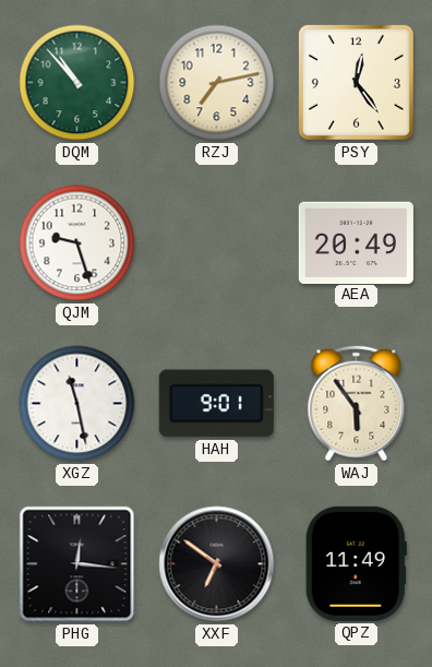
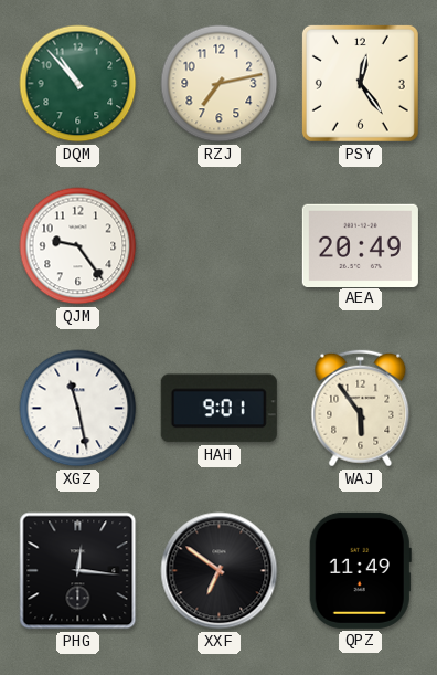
QJM: 9:27 -> 9:24 (78, 246)
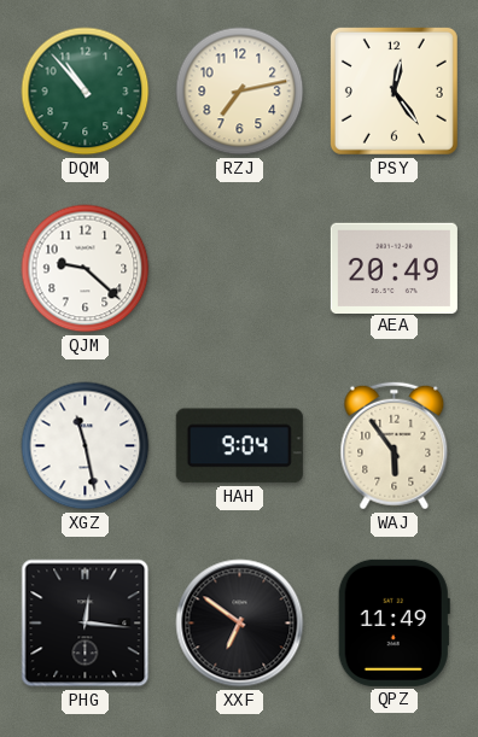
QJM: 9:24 -> 9:22 (86, 269)
HAH: 9:01 -> 9:04 (239, 446)
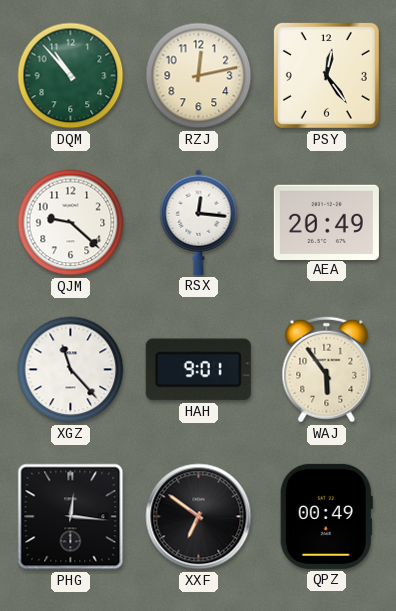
RZJ: 7:13 -> 12:13 (199, 76)
RSX: none -> 12:16 (199, 222)
XGZ: 11:28 -> 11:23 (71, 370)
HAH: 9:04 -> 9:01 (198, 370)
QPZ: 11:49 -> 00:49 (326, 516)
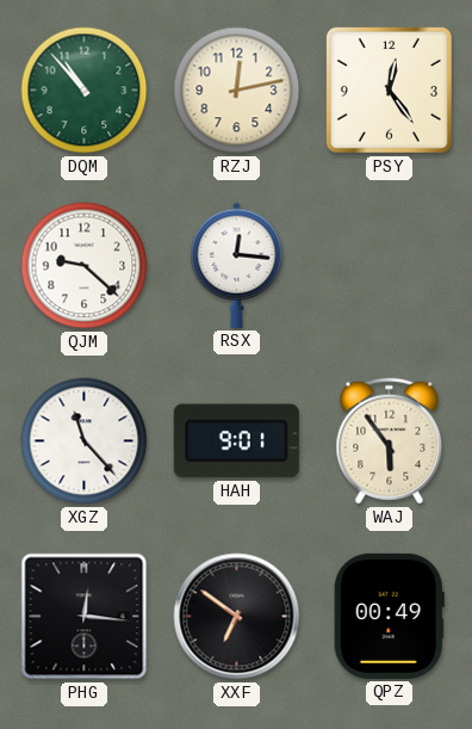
AEA: 20:49 -> none (326, 222)
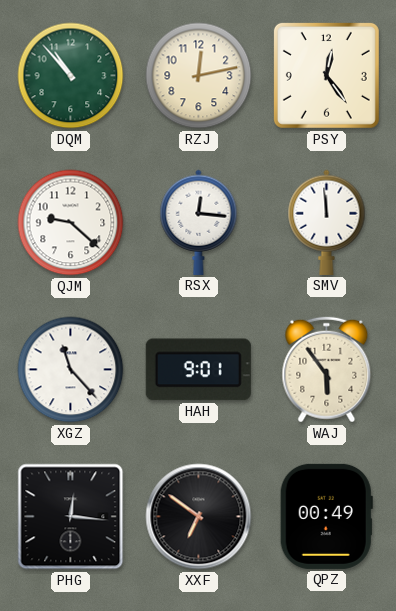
SMV: none -> 11:59 (327, 222)
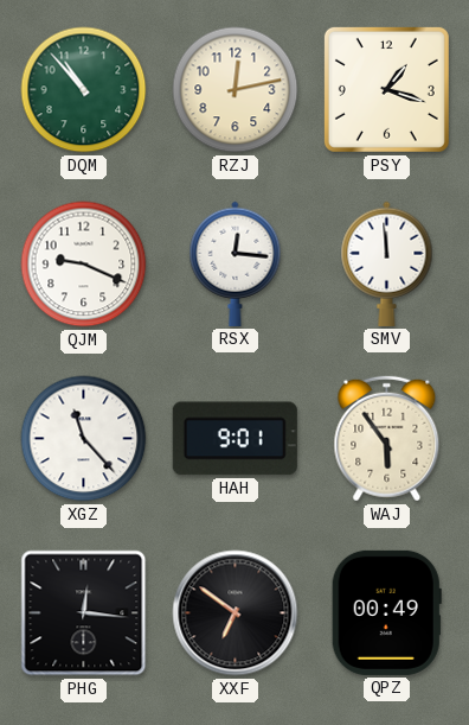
PSY: 12:24 -> 1:18 (386, 89)
QJM: 9:22 -> 9:19 (84, 265)
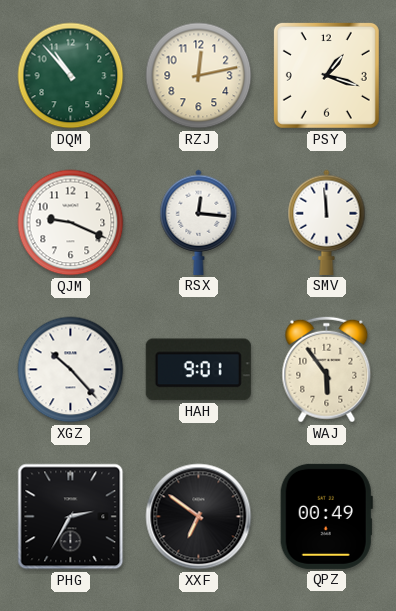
XGZ: 11:23 -> 10:23 (71, 370)
PHG: 12:16 -> 2:35 (71, 517)
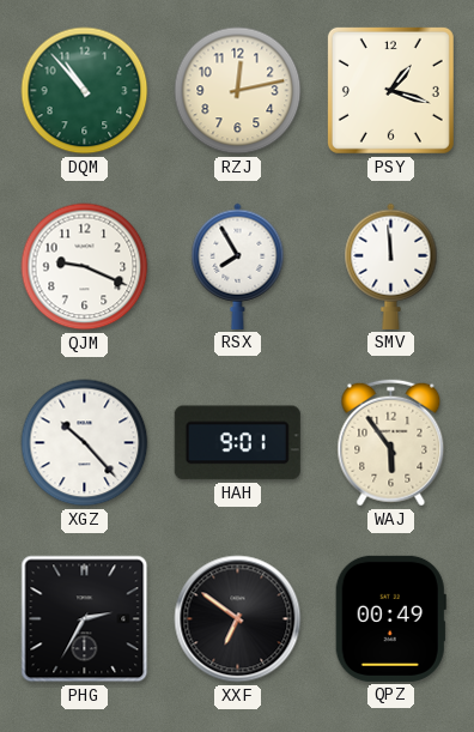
RSX: 12:16 -> 7:55 (238, 266)
